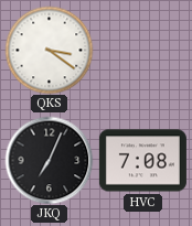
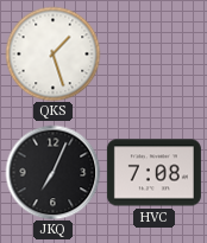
QKS: 3:21 -> 1:27 (52, 53)
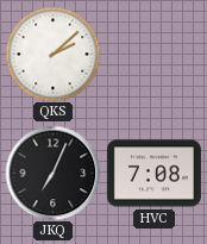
QKS: 1:27 -> 2:08 (52, 54)
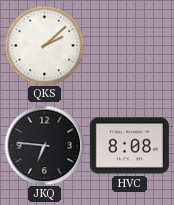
JKQ: 7:04 -> 6:46 (44, 145)
HVC: 7:08 -> 8:08 (129, 146)
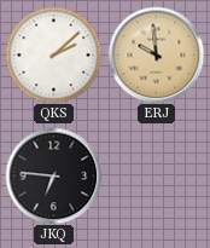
ERJ: none -> 9:59 (156, 54)
HVC: 8:08 -> none (129, 146)
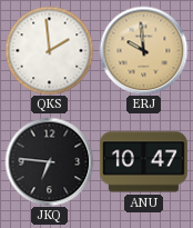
QKS: 2:08 -> 1:59 (49, 50)
ANU: none -> 10:47 (143, 162)
